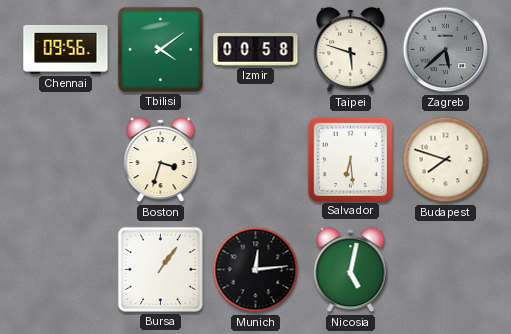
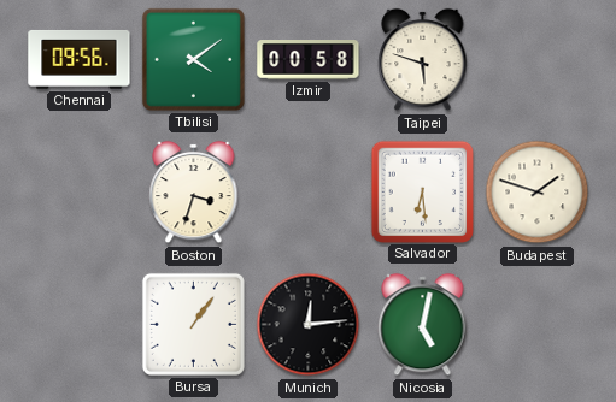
Zagreb: 5:38 -> none (446, 50)
Budapest: 7:48 -> 1:48 (538, 193)
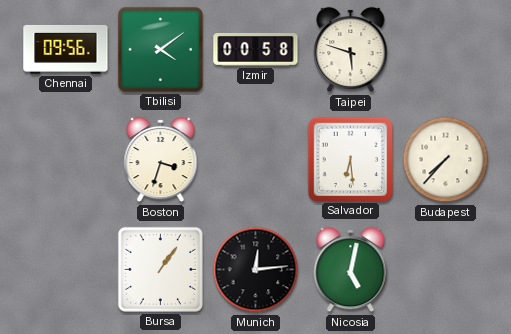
Budapest: 1:48 -> 7:37 (446, 160)
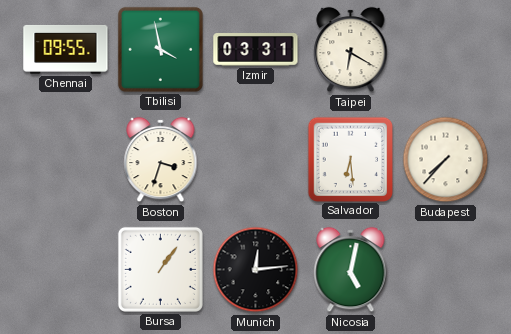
Chennai: 09:56 -> 09:55 (66, 49)
Tbilisi: 4:09 -> 3:58 (160, 49)
Izmir: 00:58 -> 03:31 (256, 50)
Taipei: 5:48 -> 6:20 (351, 50)
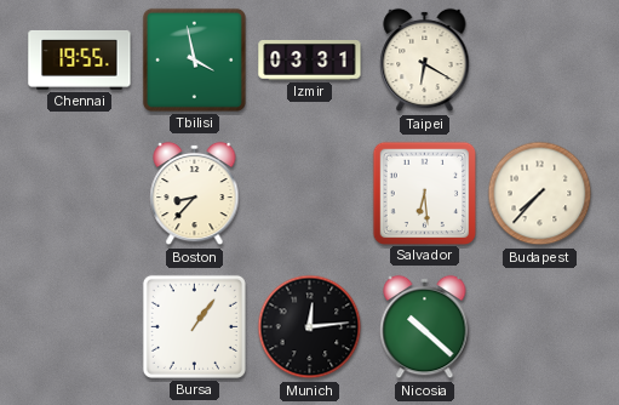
Chennai: 09:55 -> 19:55 (80, 59)
Boston: 3:33 -> 8:37 (195, 194)
Nicosia: 5:02 -> 10:22 (425, 327)
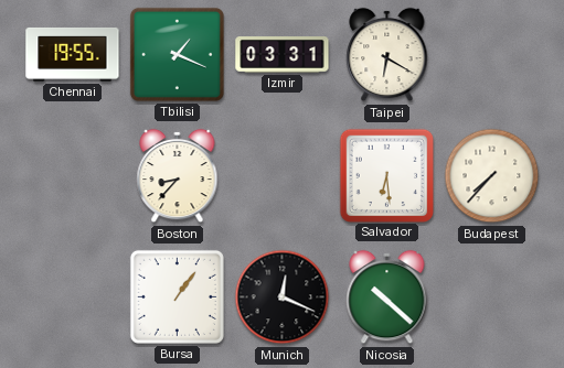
Tbilisi: 3:58 -> 1:19 (177, 54)
Munich: 12:14 -> 12:19 (283, 297)
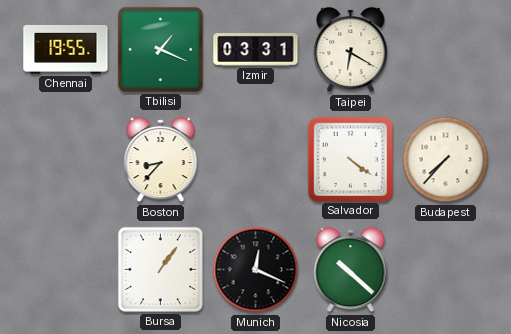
Salvador: 6:29 -> 4:21 (350, 159)
